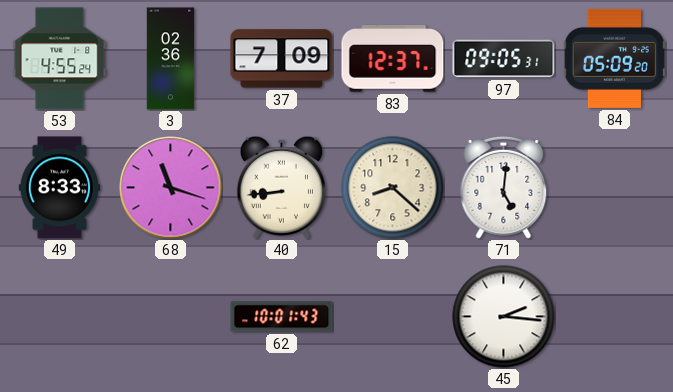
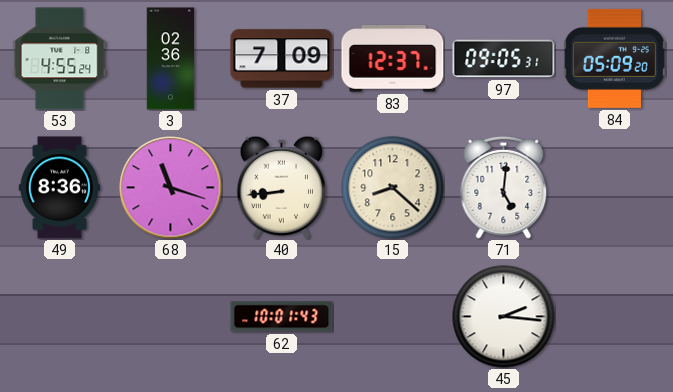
49: 8:33 -> 8:36 (59, 188)
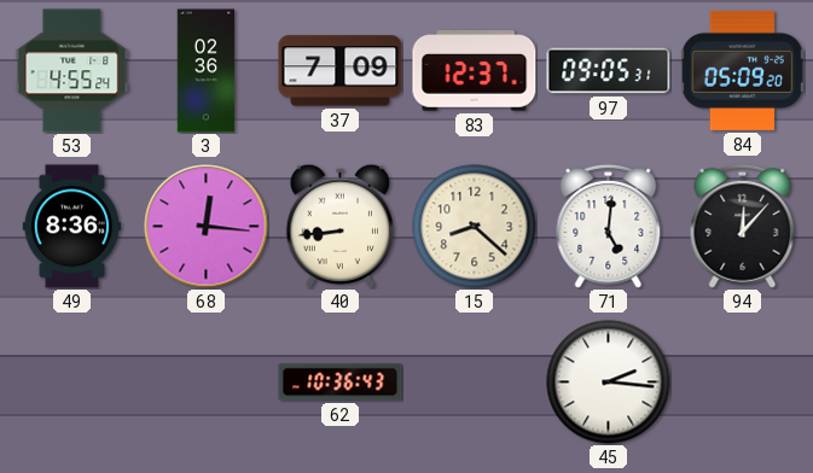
68: 11:18 -> 12:16 (207, 227)
94: none -> 12:07 (743, 226)
62: 10:01 -> 10:36 (341, 383)
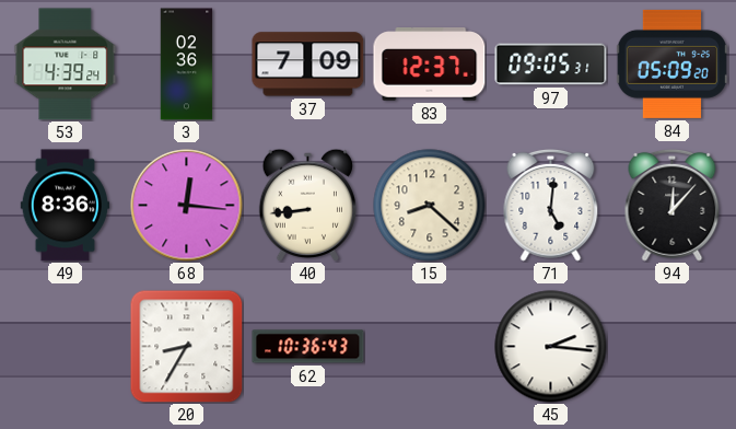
53: 4:55 -> 4:39 (66, 65)
20: none -> 8:35 (186, 346)
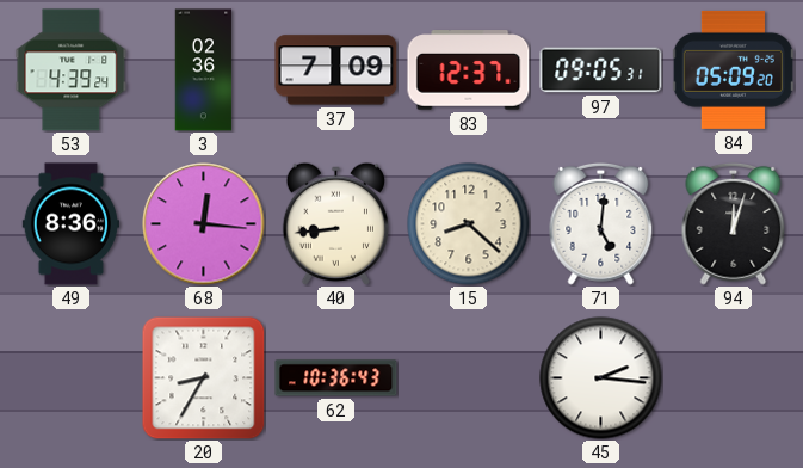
94: 12:07 -> 12:03 (734, 223)
